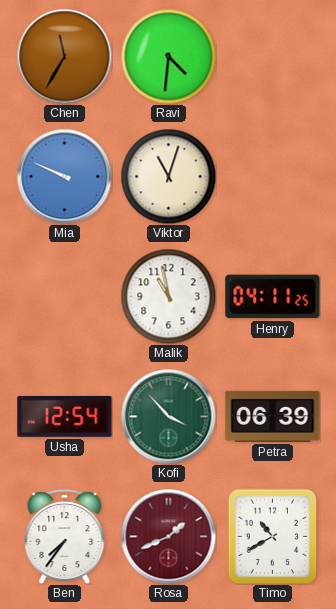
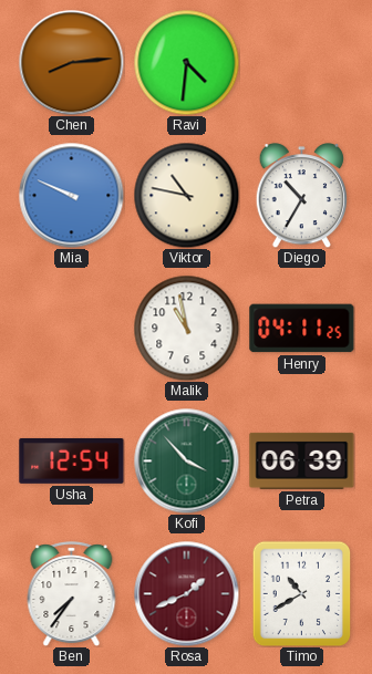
Chen: 11:35 -> 8:14 (71, 62)
Viktor: 11:03 -> 10:47 (186, 195)
Diego: none -> 10:35 (301, 196)
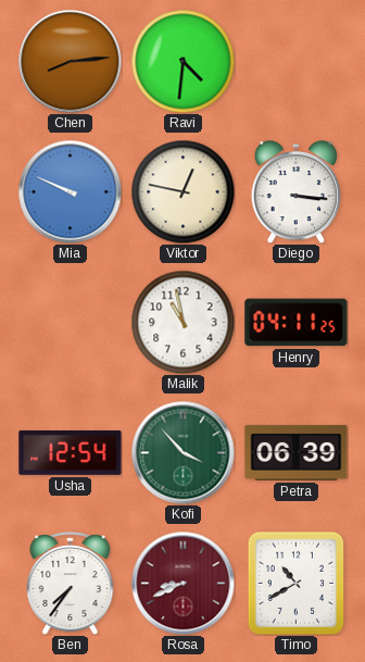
Viktor: 10:47 -> 12:47 (182, 191)
Diego: 10:35 -> 3:16 (295, 192)
Rosa: 1:41 -> 8:41 (182, 583)
